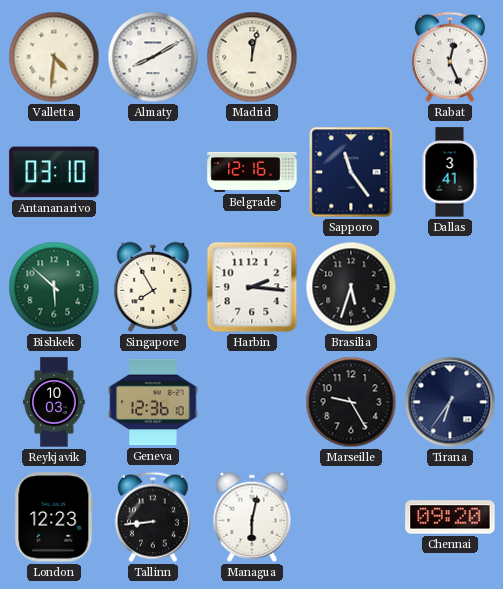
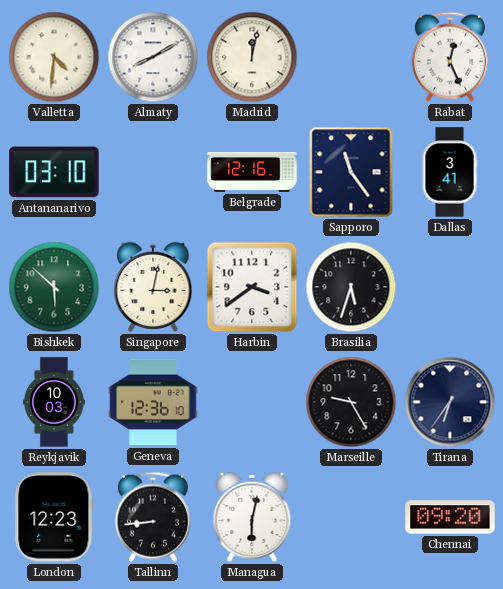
Singapore: 7:55 -> 3:02 (153, 287)
Harbin: 2:16 -> 3:39 (252, 287)
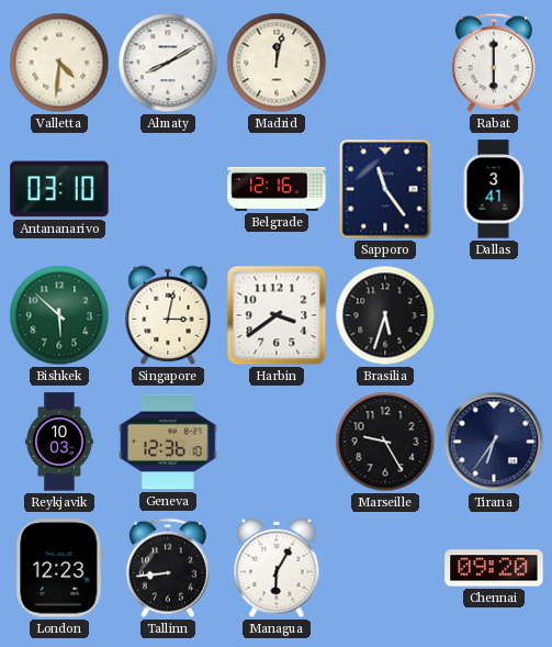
Rabat: 12:26 -> 6:00 (494, 63)
Managua: 6:02 -> 6:05 (277, 568)
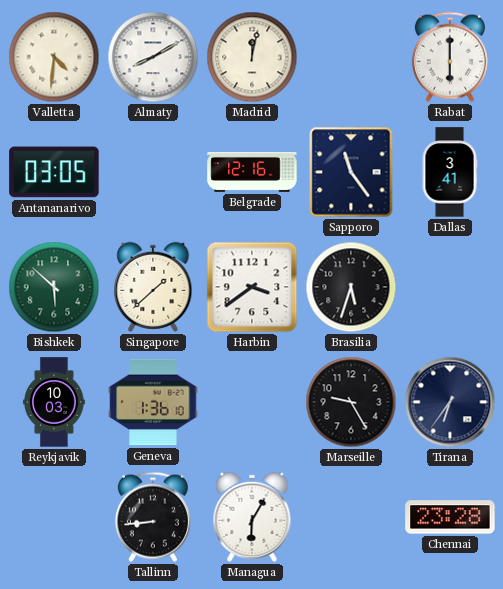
Antananarivo: 03:10 -> 03:05 (54, 172)
Singapore: 3:02 -> 1:38 (153, 287)
Geneva: 12:36 -> 1:36 (153, 402)
London: 12:23 -> none (59, 568)
Chennai: 09:20 -> 23:28 (450, 517)
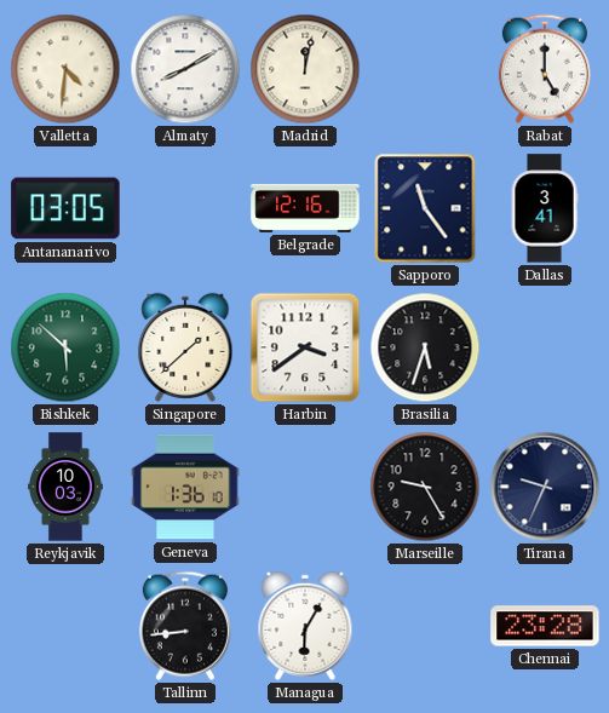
Rabat: 6:00 -> 5:00 (545, 69)
Tirana: 6:36 -> 9:34 (545, 487)
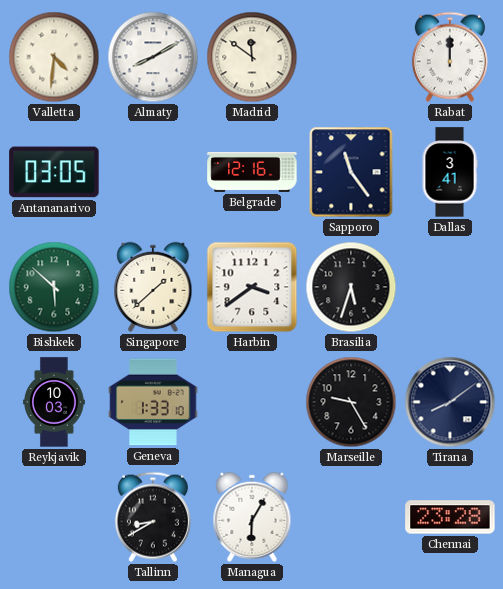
Madrid: 12:02 -> 11:51 (252, 57)
Rabat: 5:00 -> 12:00 (450, 57)
Geneva: 1:36 -> 1:33 (153, 402)
Tirana: 9:34 -> 8:09 (450, 402)
Tallinn: 8:44 -> 8:40 (153, 517)
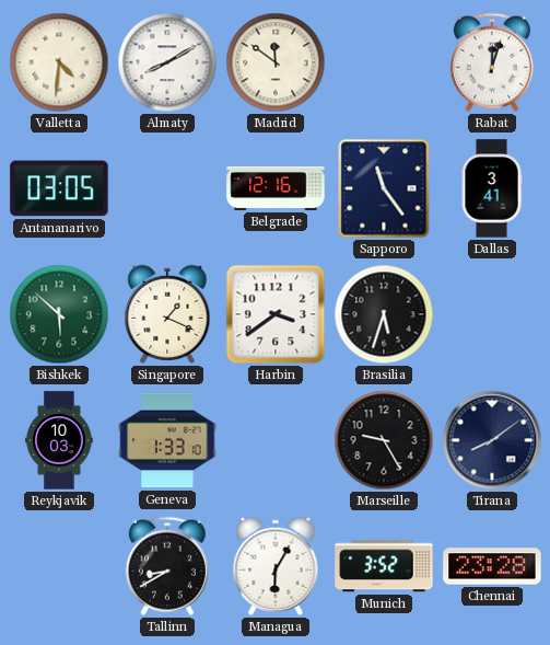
Rabat: 12:00 -> 12:03 (492, 62)
Singapore: 1:38 -> 1:19 (167, 314)
Munich: none -> 3:52 (384, 566)
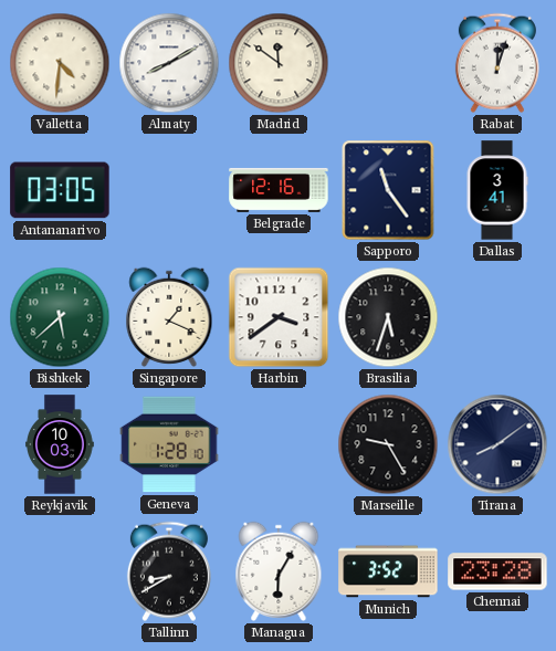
Bishkek: 5:52 -> 5:38 (60, 317)
Geneva: 1:33 -> 1:28 (169, 444)
